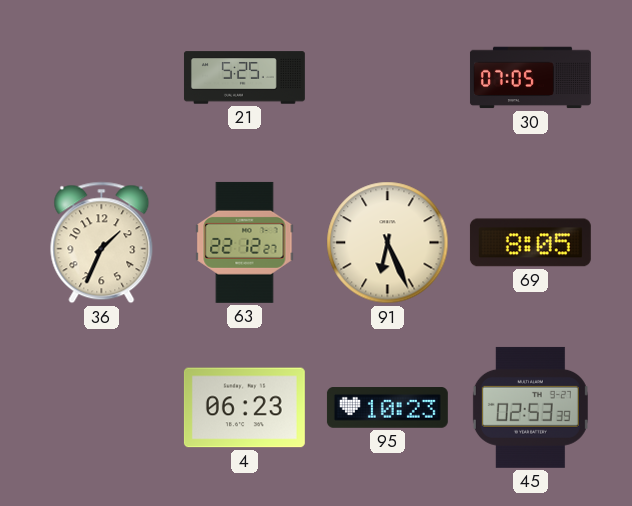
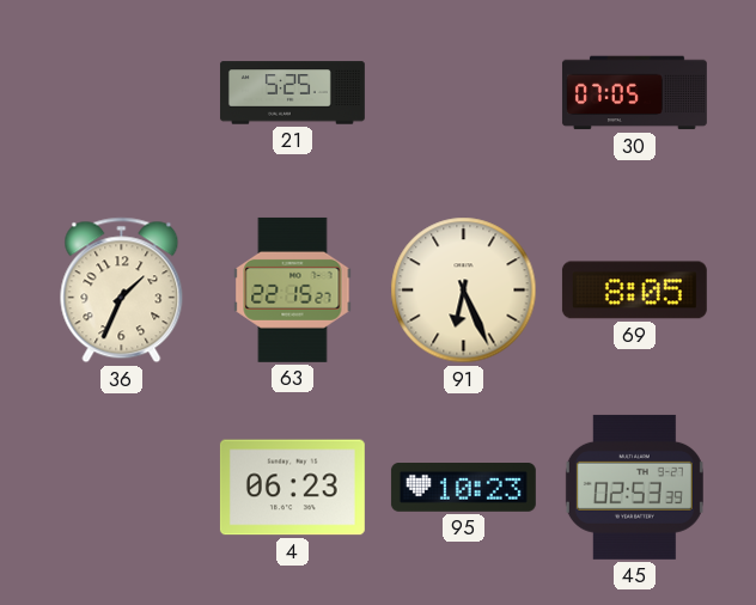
63: 22:12 -> 22:15 (293, 289)
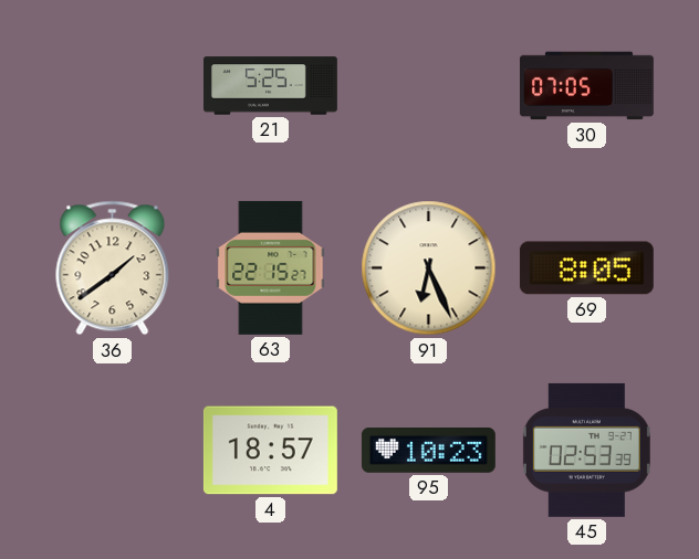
36: 1:34 -> 1:39 (113, 268)
4: 06:23 -> 18:57 (270, 451)
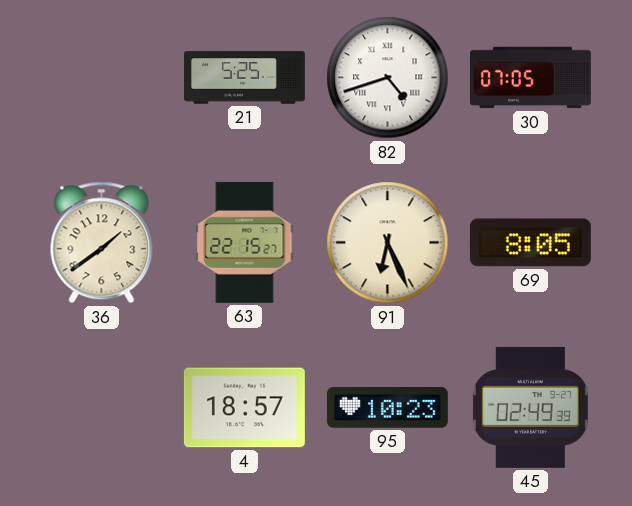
82: none -> 4:42 (388, 78)
45: 02:53 -> 02:49 (530, 407)
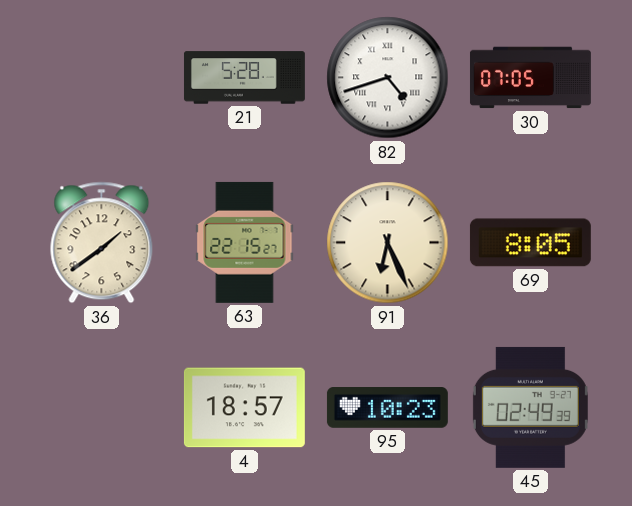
21: 5:25 -> 5:28 (244, 78)
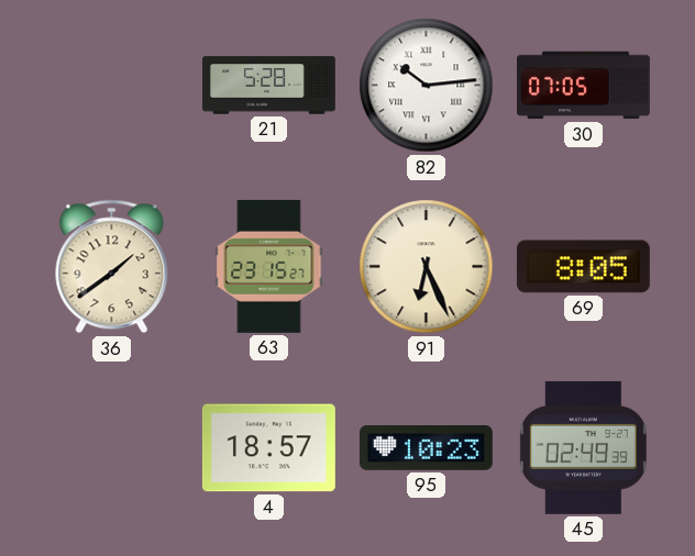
82: 4:42 -> 10:14 (427, 86)
63: 22:15 -> 23:15 (269, 266)
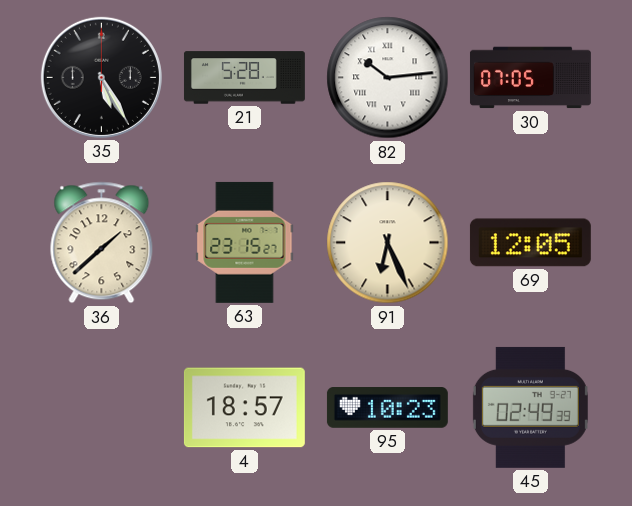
35: none -> 5:25 (101, 77)
36: 1:39 -> 1:38 (102, 243)
69: 8:05 -> 12:05 (530, 243)
